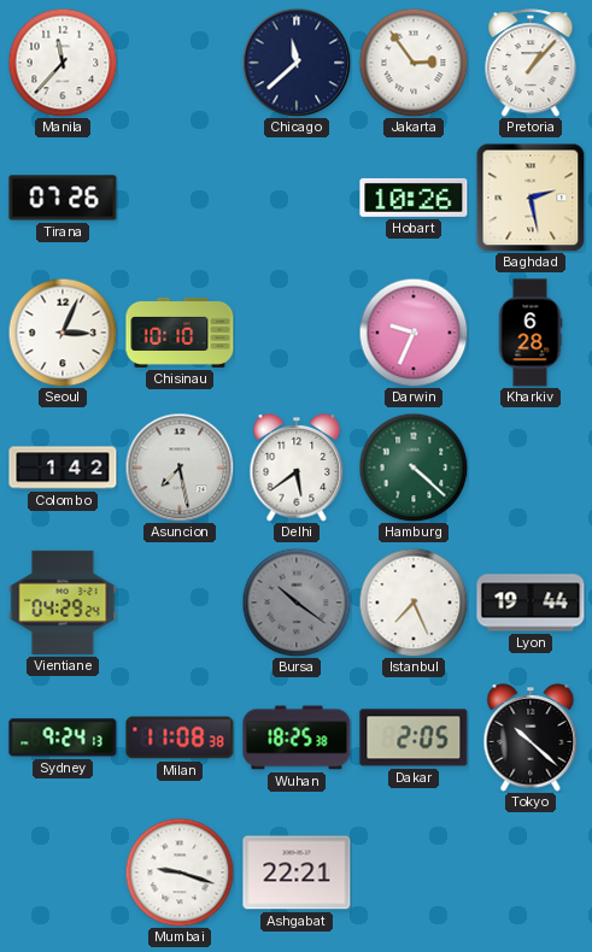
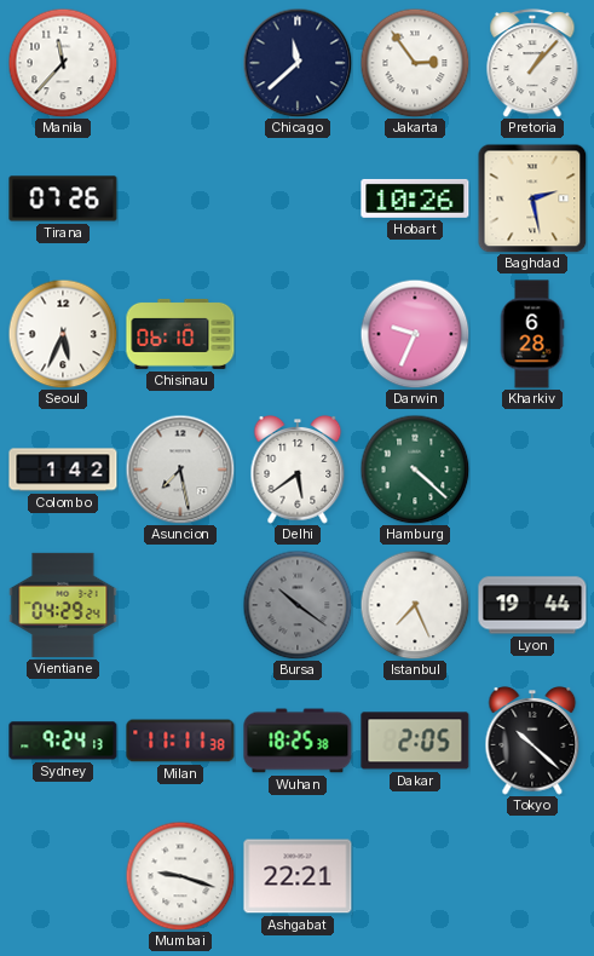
Seoul: 3:04 -> 5:34 (63, 334)
Chisinau: 10:10 -> 06:10 (180, 334)
Milan: 11:08 -> 11:11 (180, 741)
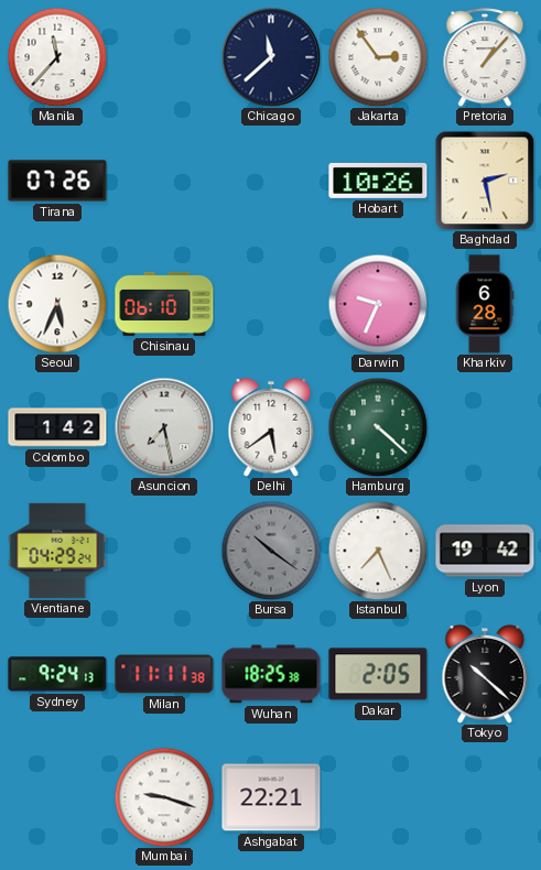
Lyon: 19:44 -> 19:42 (485, 551)
